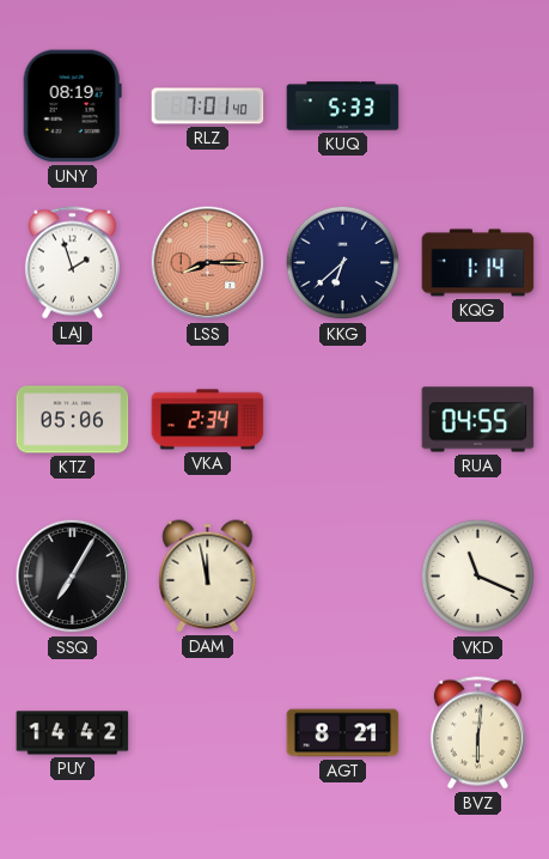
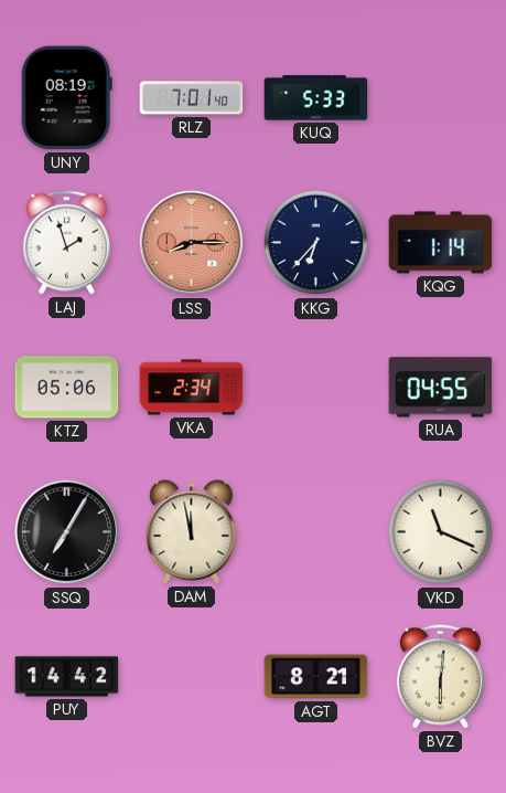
KKG: 6:38 -> 6:37 (316, 243)
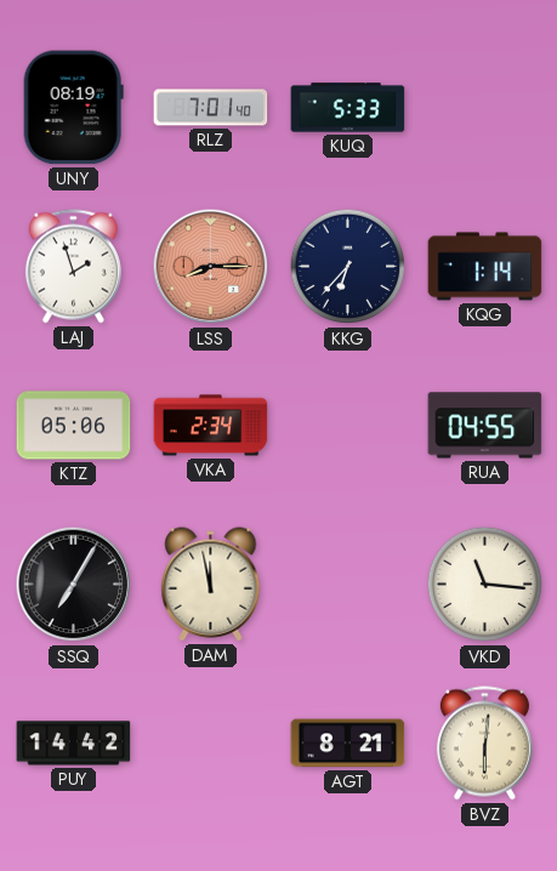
VKD: 11:19 -> 11:16 (485, 585)
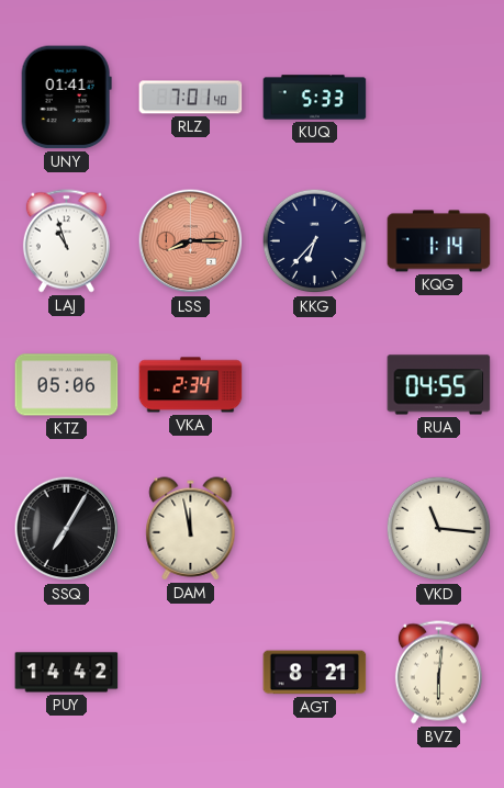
UNY: 08:19 -> 01:41 (66, 98)
LAJ: 1:57 -> 10:57 (66, 241)
